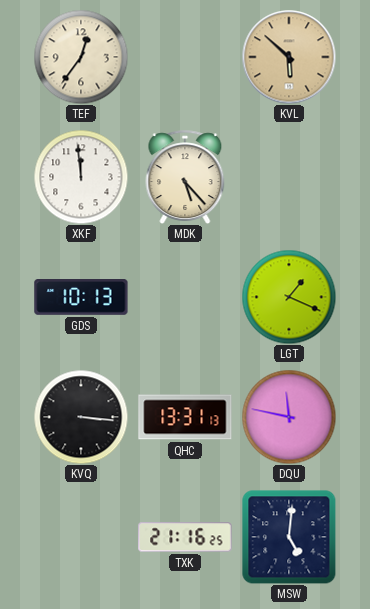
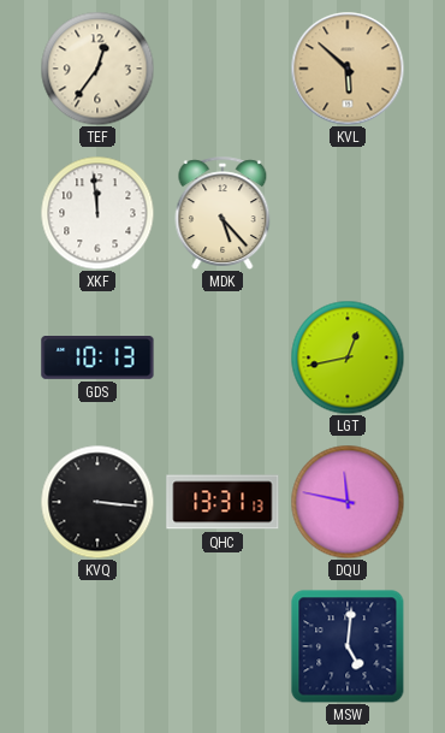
LGT: 1:19 -> 12:43 (348, 357)
TXK: 21:16 -> none (185, 537)
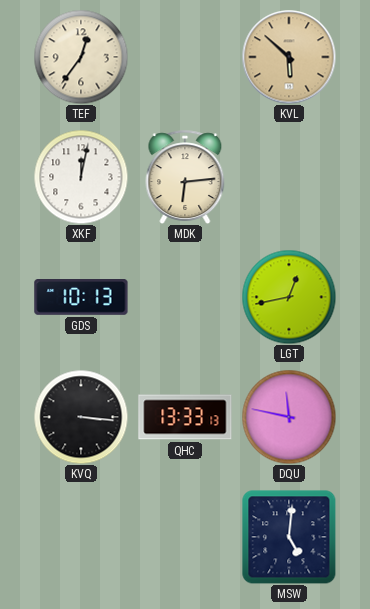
XKF: 11:59 -> 12:02 (81, 177)
MDK: 5:23 -> 6:14 (185, 177)
QHC: 13:31 -> 13:33 (185, 417)
